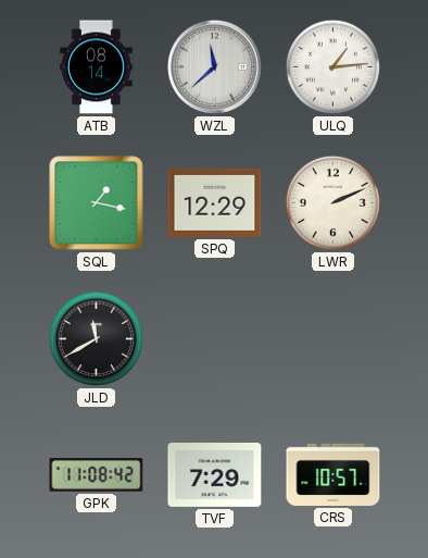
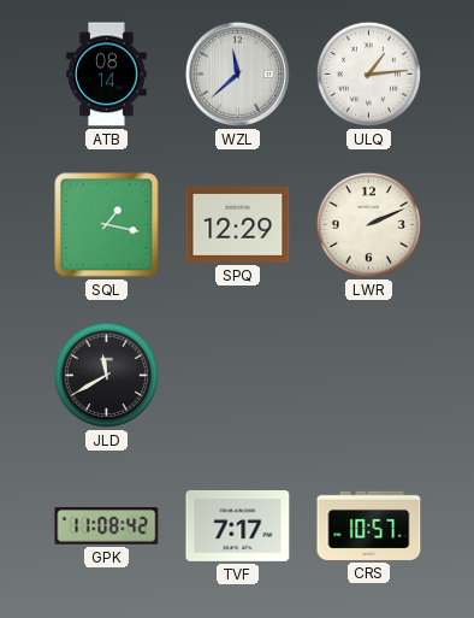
TVF: 7:29 -> 7:17 (238, 525)
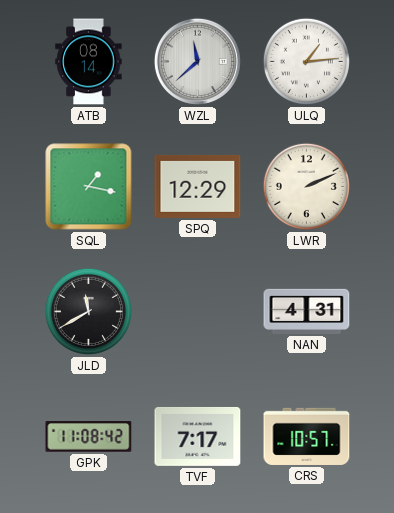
NAN: none -> 4:31 (307, 311)
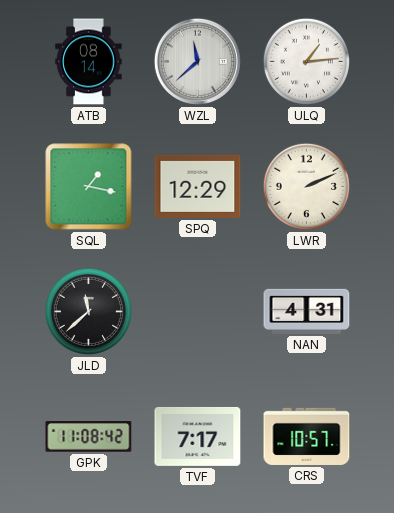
JLD: 11:40 -> 11:38 (88, 311)
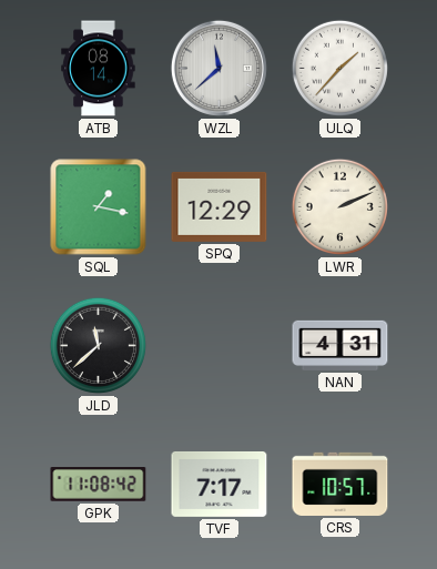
ULQ: 1:14 -> 1:37 (339, 68)
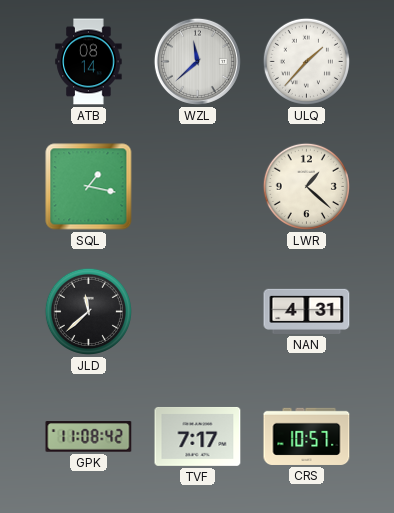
SPQ: 12:29 -> none (220, 206)
LWR: 2:11 -> 1:22 (306, 186)
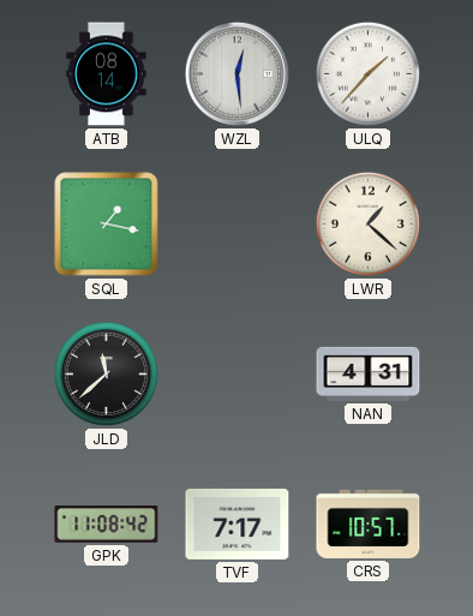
WZL: 11:38 -> 12:29 (237, 73)
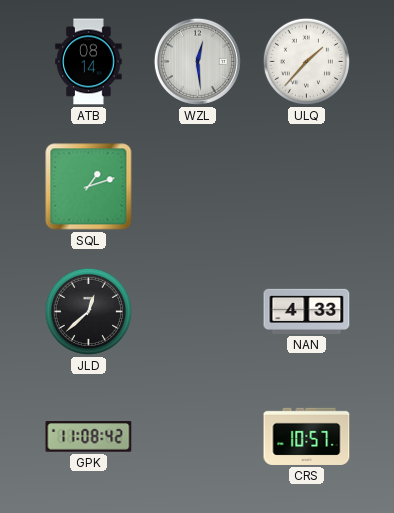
SQL: 1:17 -> 1:12 (89, 187)
LWR: 1:22 -> none (367, 223)
JLD: 11:38 -> 12:38 (88, 311)
NAN: 4:31 -> 4:33 (307, 311)
TVF: 7:17 -> none (238, 524)
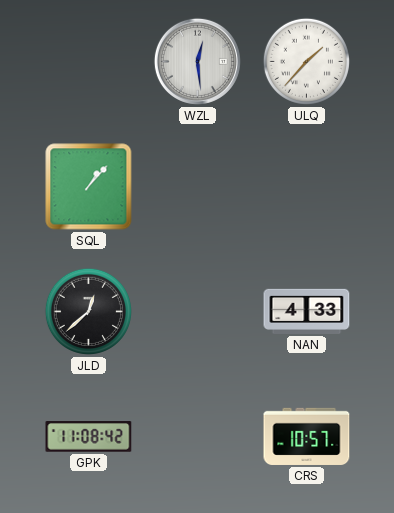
ATB: 08:14 -> none (89, 62)
SQL: 1:12 -> 1:07 (89, 187)
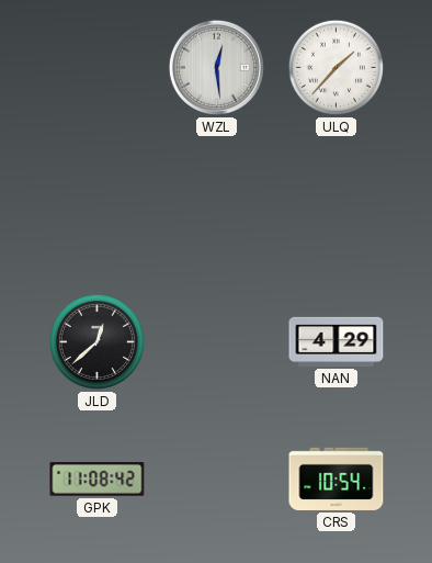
SQL: 1:07 -> none (89, 187)
NAN: 4:33 -> 4:29 (337, 341)
CRS: 10:57 -> 10:54 (337, 478)
